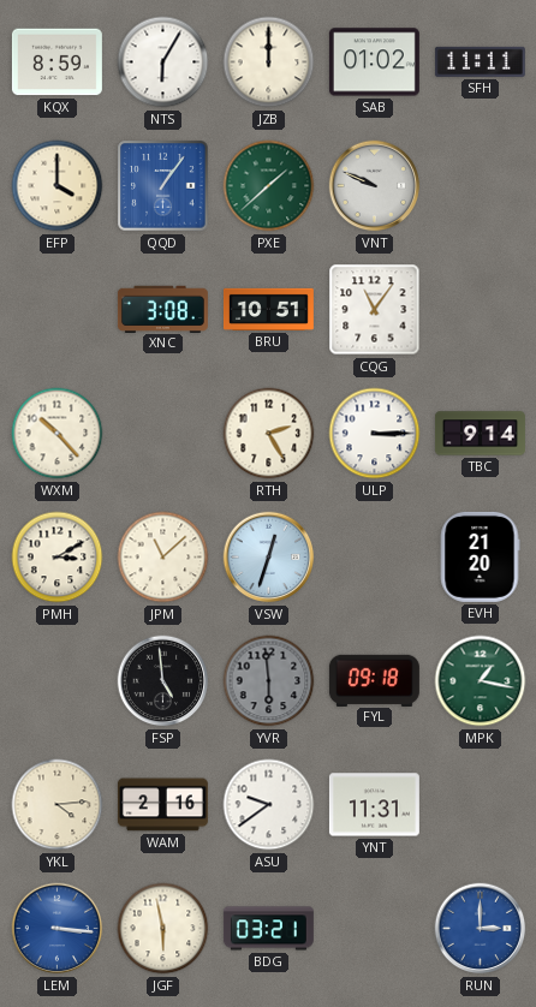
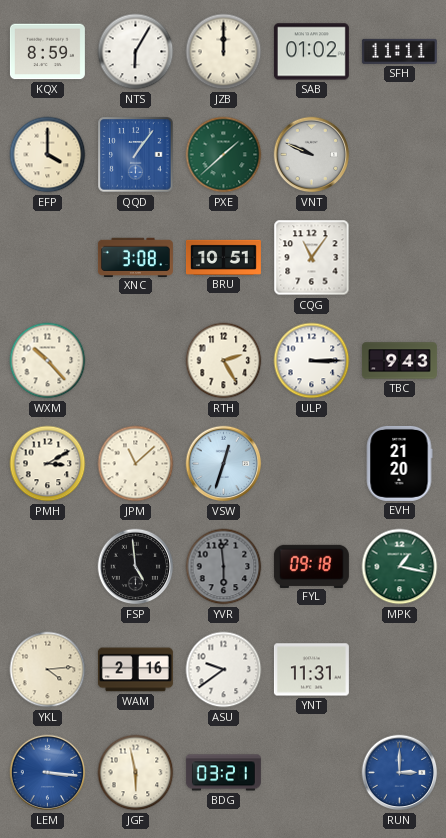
TBC: 9:14 -> 9:43 (399, 361)
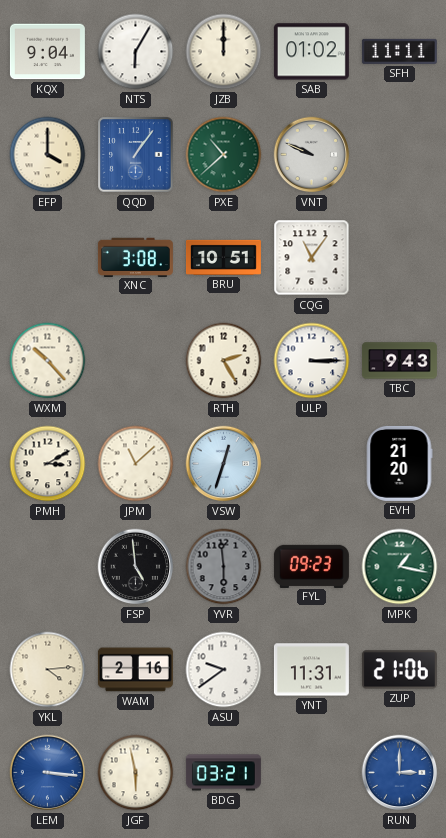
KQX: 8:59 -> 9:04 (47, 52)
PXE: 1:38 -> 10:38 (224, 155)
FYL: 09:18 -> 09:23 (311, 566)
ZUP: none -> 21:06 (399, 670)
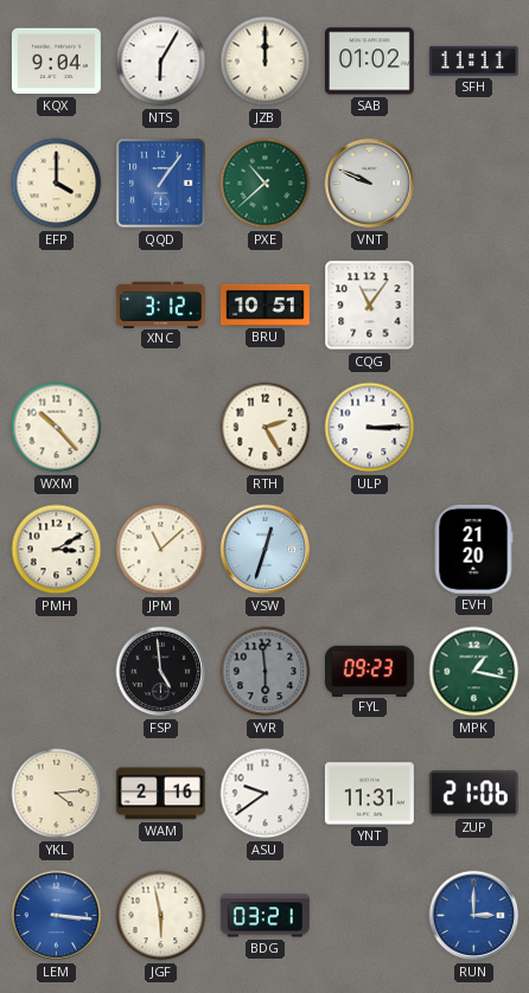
XNC: 3:08 -> 3:12 (160, 305)
TBC: 9:43 -> none (399, 361)
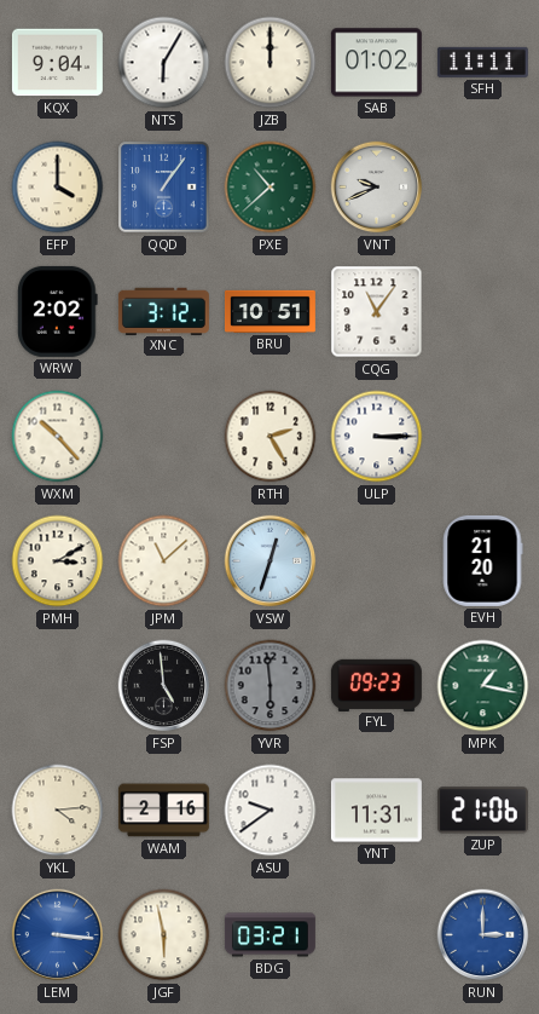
VNT: 9:49 -> 9:41 (377, 188)
WRW: none -> 2:02 (58, 311)
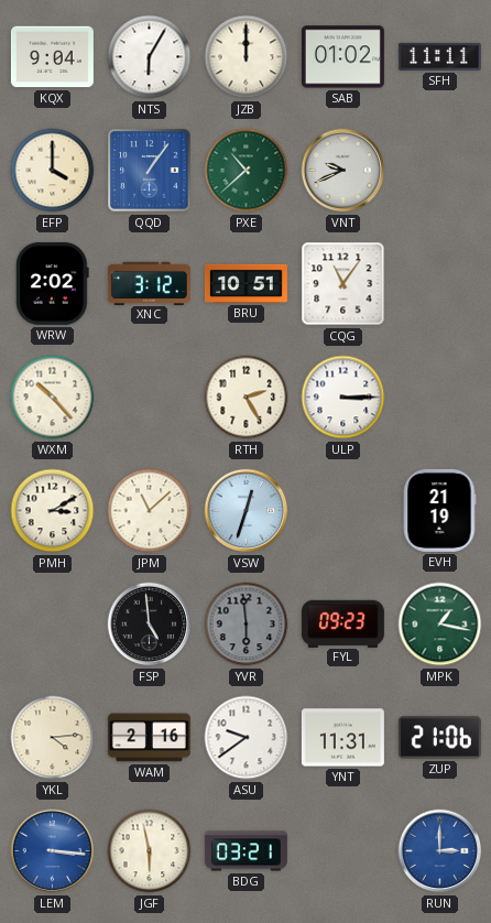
EVH: 21:20 -> 21:19 (439, 510)
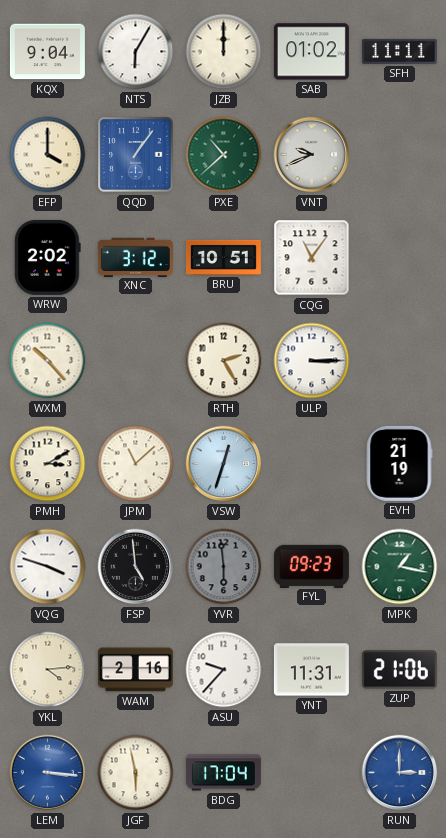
VQG: none -> 3:48 (48, 567)
ASU: 9:39 -> 9:37 (224, 670)
BDG: 03:21 -> 17:04 (223, 773)
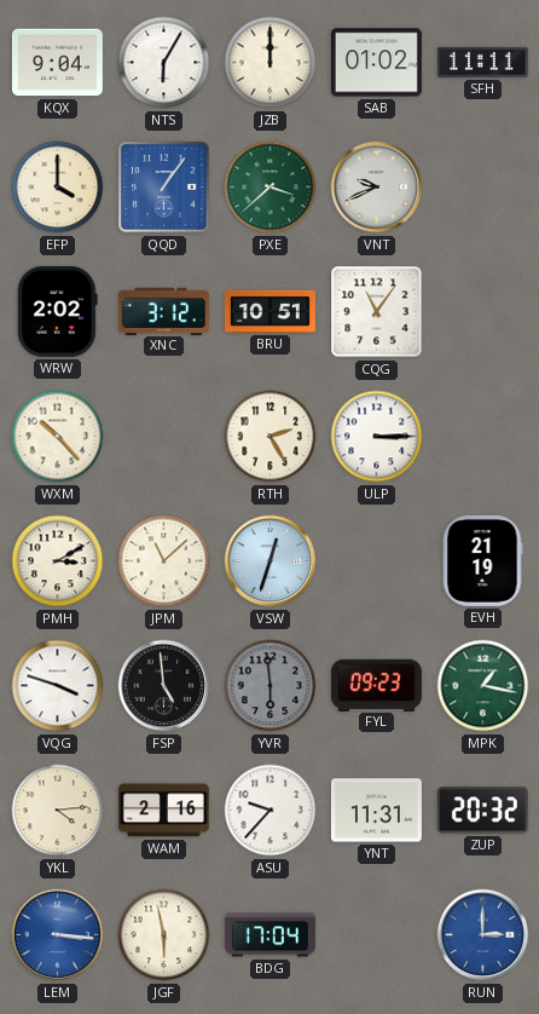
PXE: 10:38 -> 3:38 (271, 188)
ZUP: 21:06 -> 20:32 (482, 811)
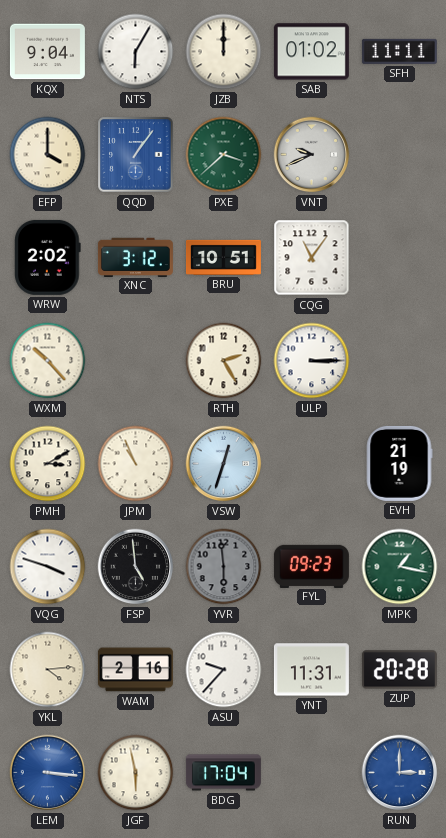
JPM: 11:08 -> 10:56 (136, 464)
ZUP: 20:32 -> 20:28 (399, 670)
